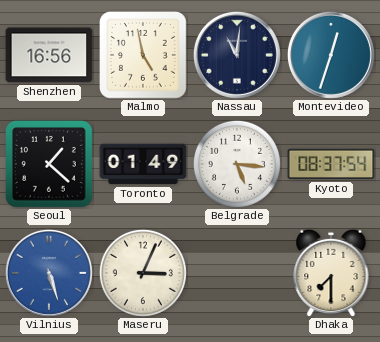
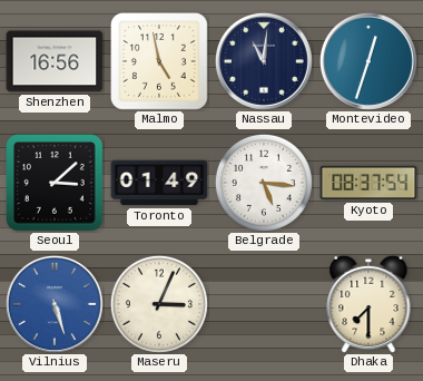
Seoul: 1:22 -> 3:08 (56, 184)
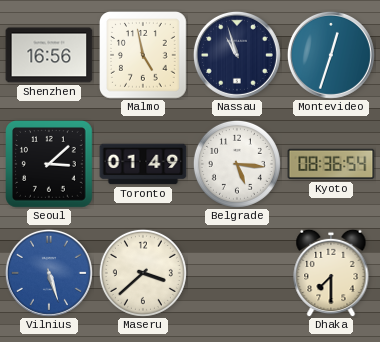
Nassau: 11:01 -> 10:57 (237, 55)
Kyoto: 08:37 -> 08:36 (331, 164)
Maseru: 3:04 -> 3:38 (143, 273)
